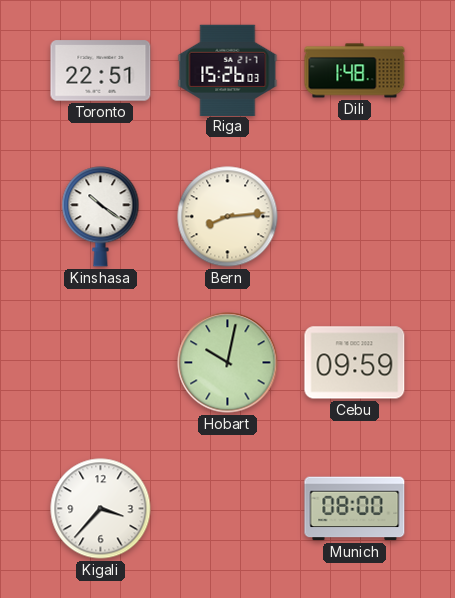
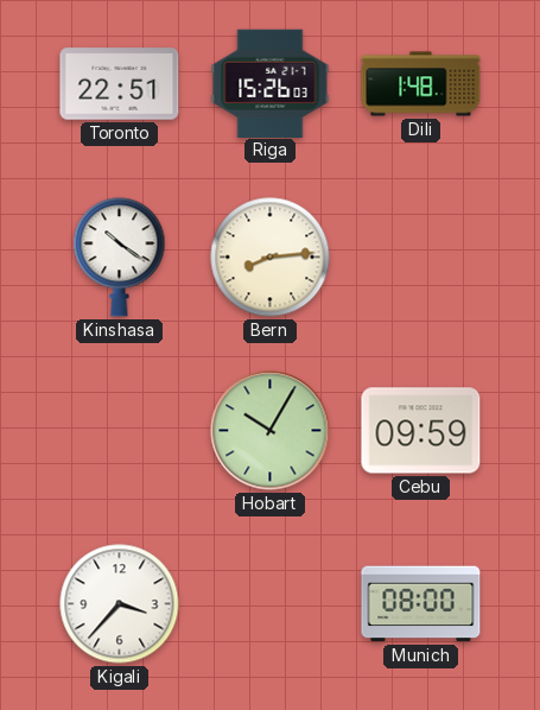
Hobart: 10:02 -> 10:05 (271, 431)
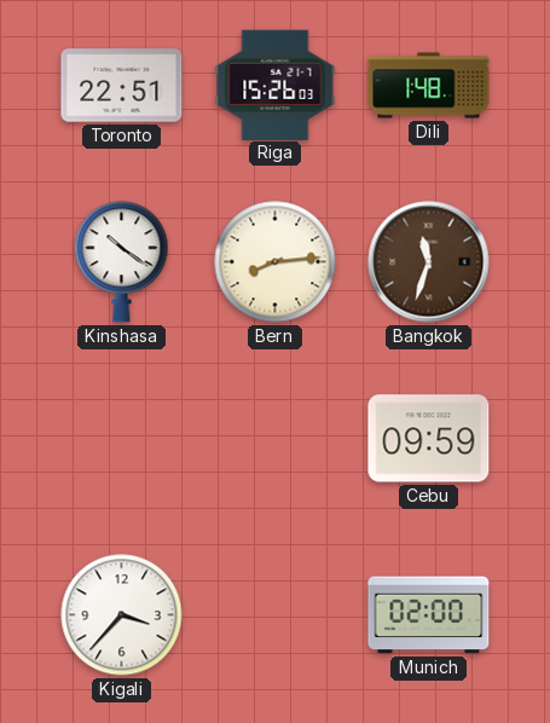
Bangkok: none -> 11:33 (429, 262)
Hobart: 10:05 -> none (271, 431)
Munich: 08:00 -> 02:00 (429, 615)
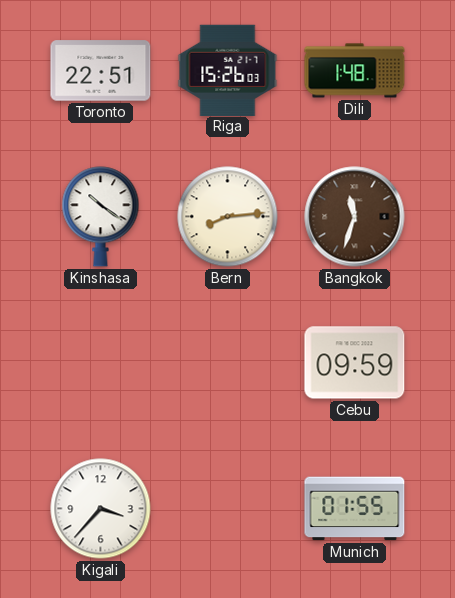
Munich: 02:00 -> 01:55 (355, 509)
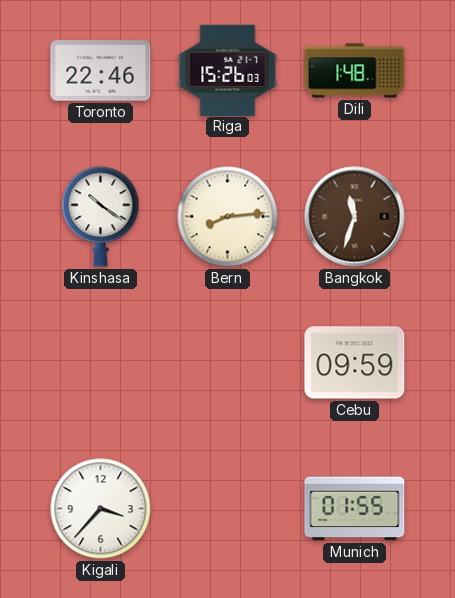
Toronto: 22:51 -> 22:46 (101, 71)
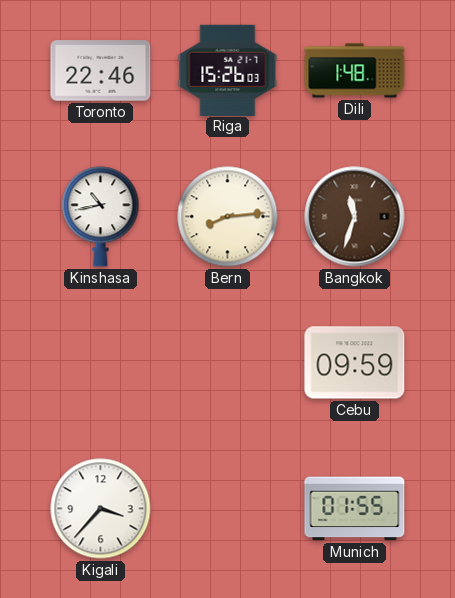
Kinshasa: 10:21 -> 10:43 (101, 217)
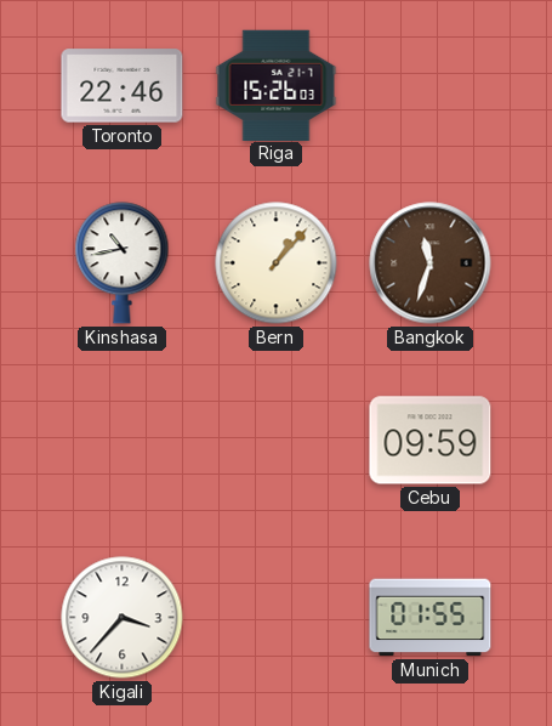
Dili: 1:48 -> none (355, 71)
Bern: 8:14 -> 1:07 (277, 263)
